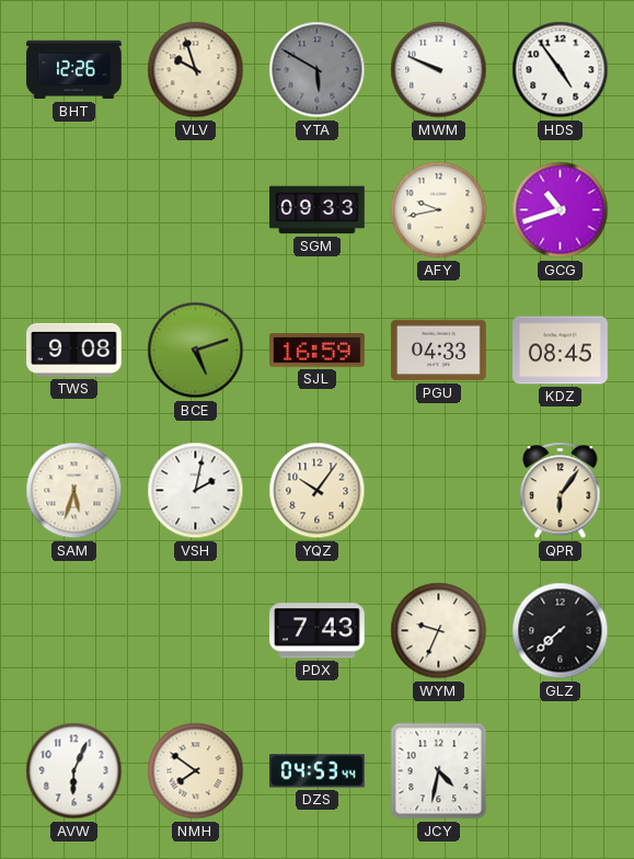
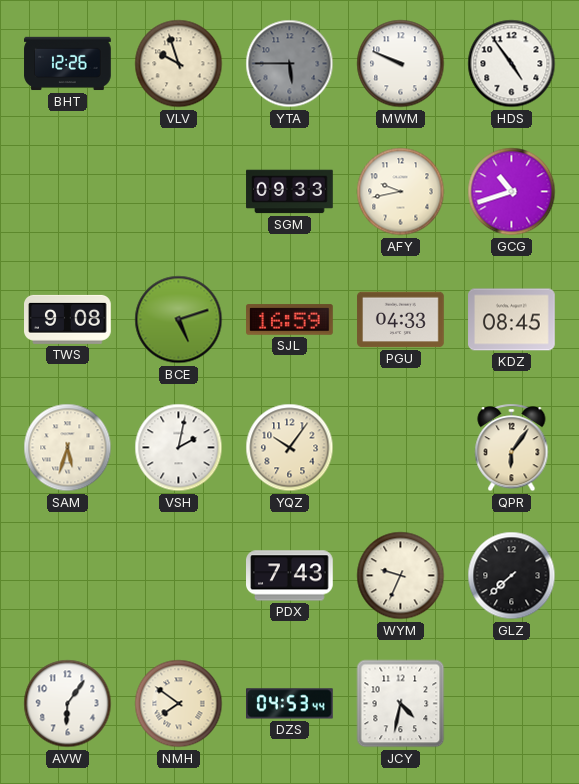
YTA: 5:50 -> 5:45 (290, 64)
AVW: 6:04 -> 6:06 (68, 704)
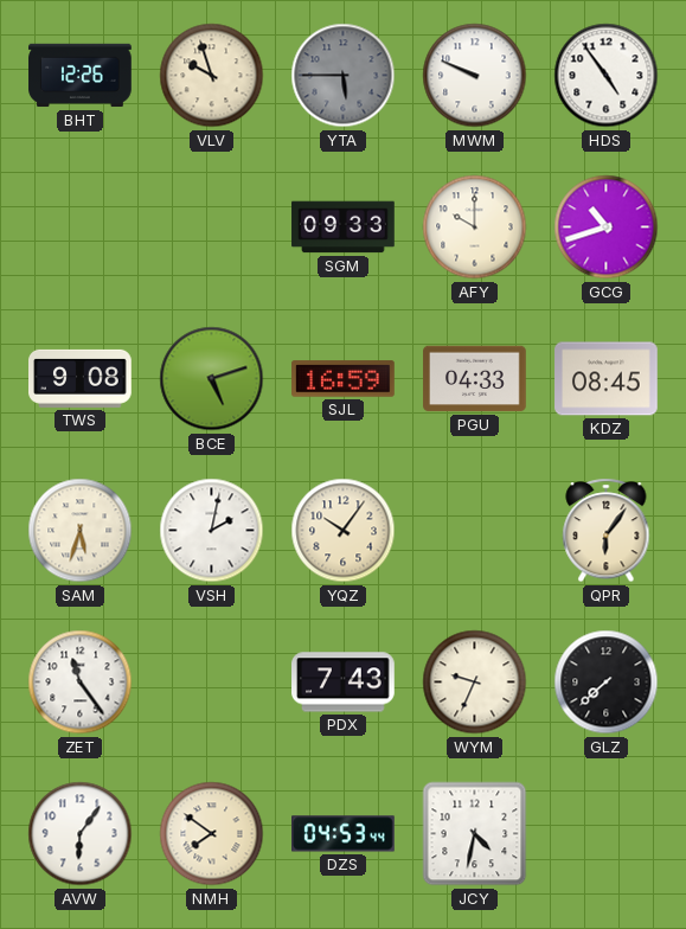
AFY: 9:43 -> 10:00 (475, 228)
ZET: none -> 11:24 (81, 683)
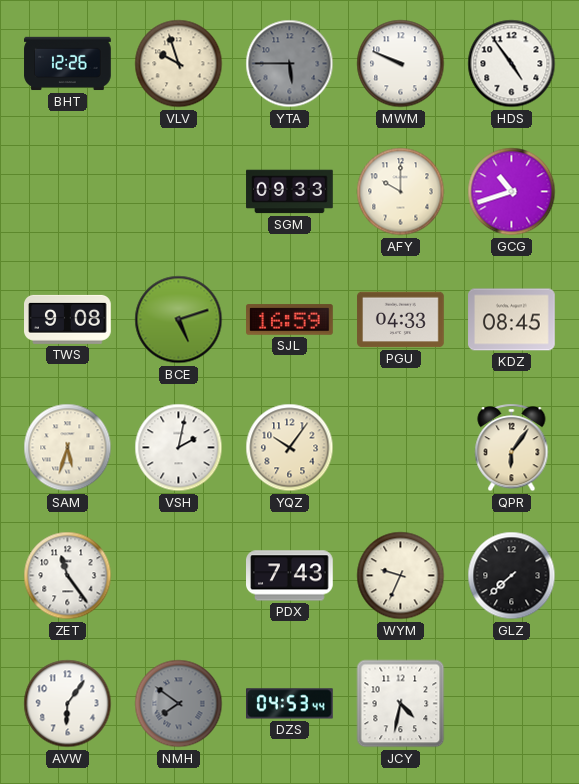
NMH dial: cream -> grey (179, 704)
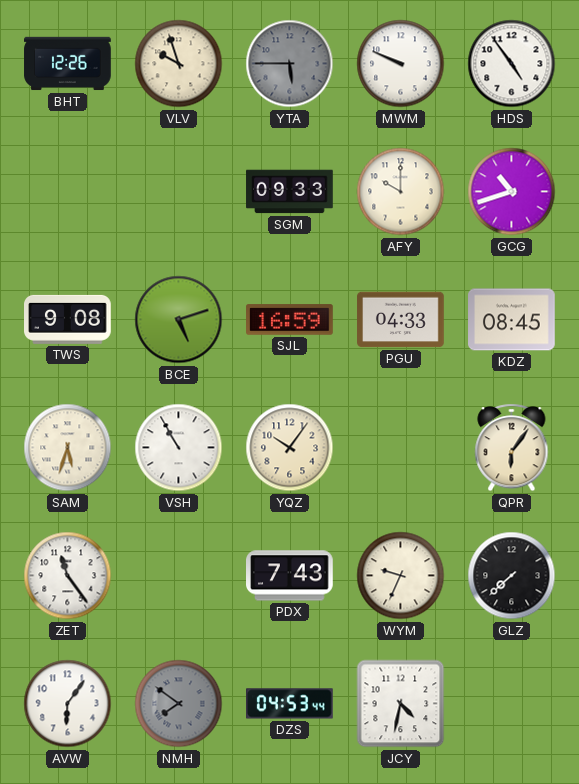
VSH: 2:02 -> 10:55 (179, 448)
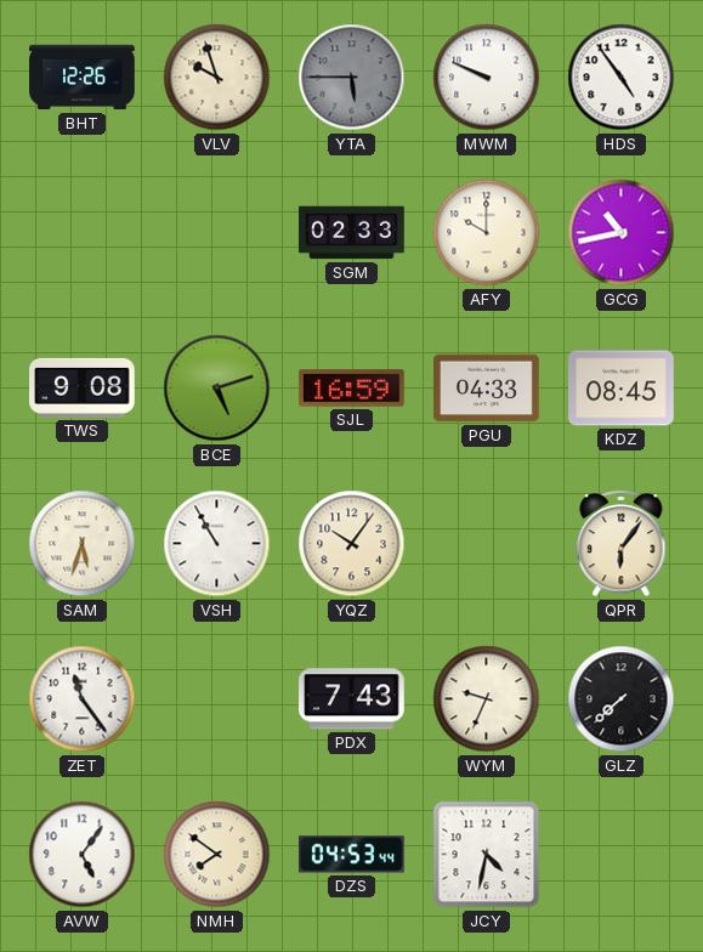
SGM: 09:33 -> 02:33 (352, 233)
GCG: 10:42 -> 10:43 (622, 233)
AVW: 6:06 -> 5:06 (83, 855)
NMH dial: grey -> cream (217, 855)
